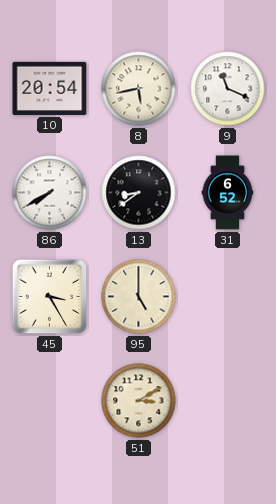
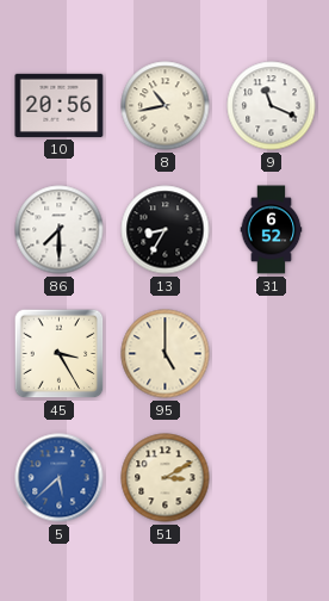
10: 20:54 -> 20:56 (60, 105)
8: 5:43 -> 10:43 (166, 106)
86: 7:40 -> 7:30 (60, 230)
13: 8:39 -> 8:35 (166, 230)
5: none -> 5:38 (60, 478)
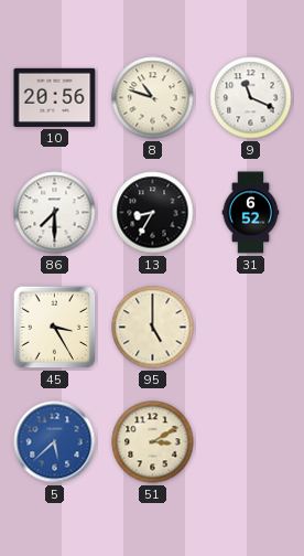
8: 10:43 -> 10:48 (153, 98)
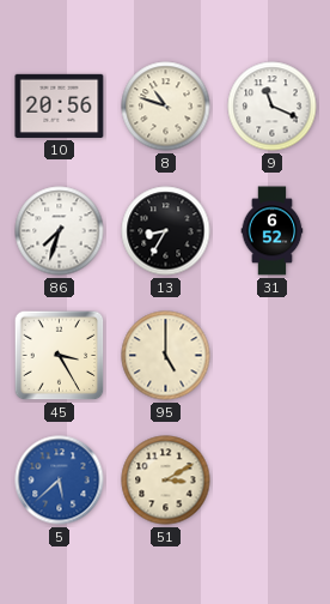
86: 7:30 -> 7:33 (60, 231)
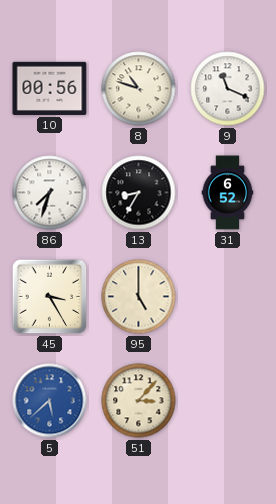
10: 20:56 -> 00:56 (50, 88)
51: 3:10 -> 3:07 (139, 401)
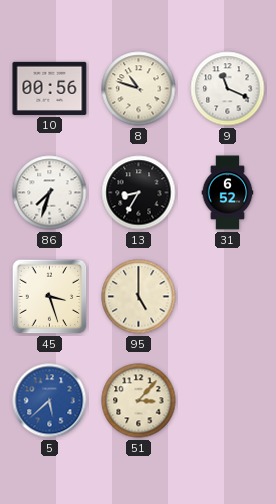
45: 3:25 -> 3:27 (50, 297)
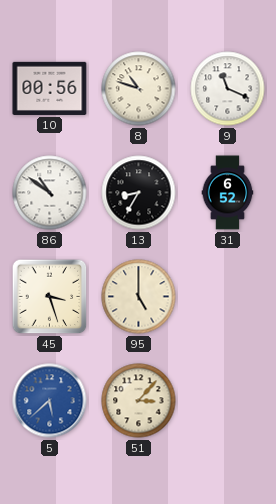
86: 7:33 -> 10:51 (50, 193)
